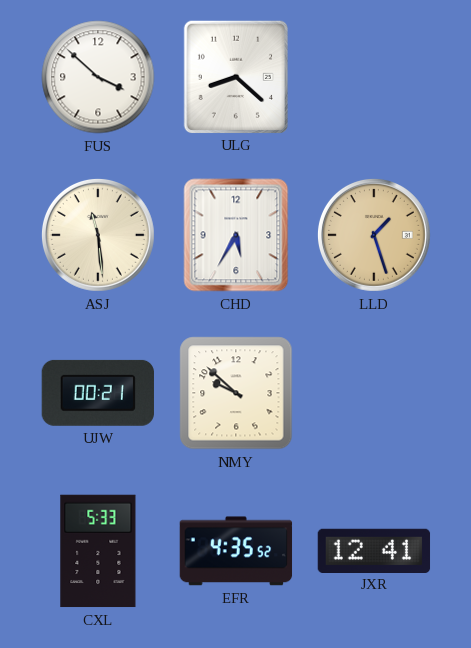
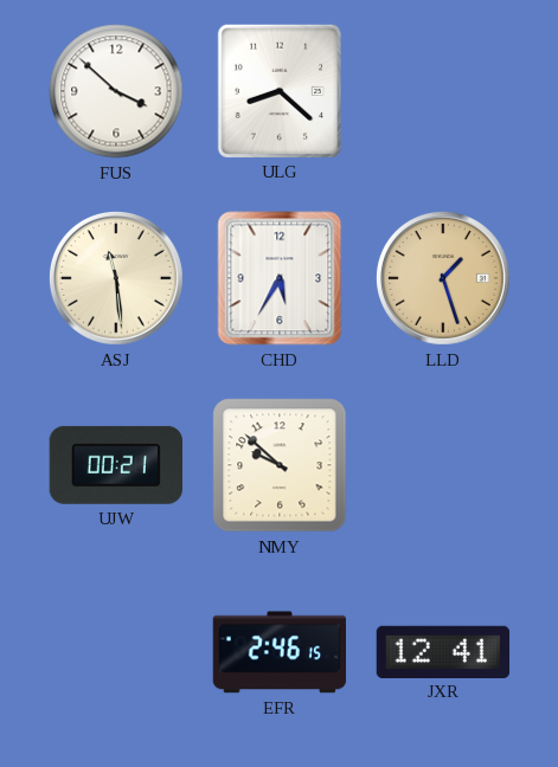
CXL: 5:33 -> none (98, 551)
EFR: 4:35 -> 2:46 (280, 652)
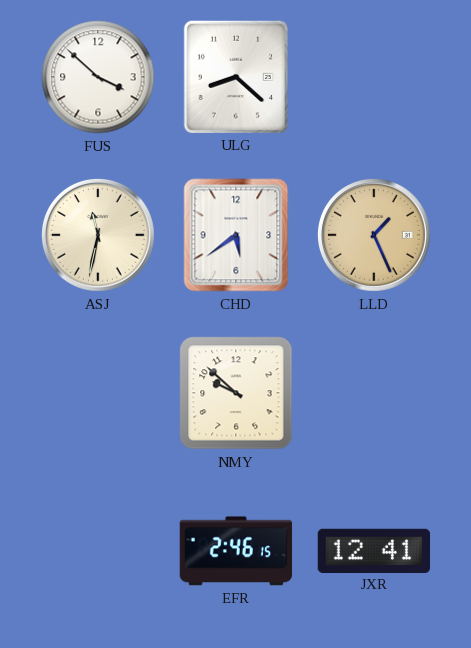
ASJ: 11:29 -> 11:32 (98, 235)
CHD: 5:35 -> 5:39 (236, 235)
LLD: 1:27 -> 1:26 (374, 235)
UJW: 00:21 -> none (115, 465)
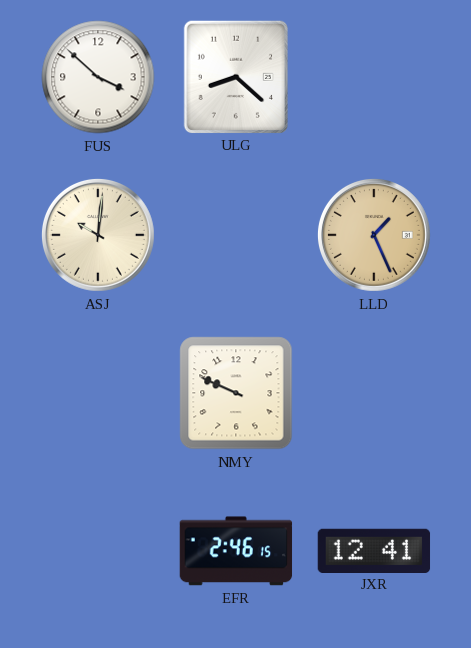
ASJ: 11:32 -> 10:01 (98, 235)
CHD: 5:39 -> none (236, 235)
NMY: 9:52 -> 9:49 (236, 393)
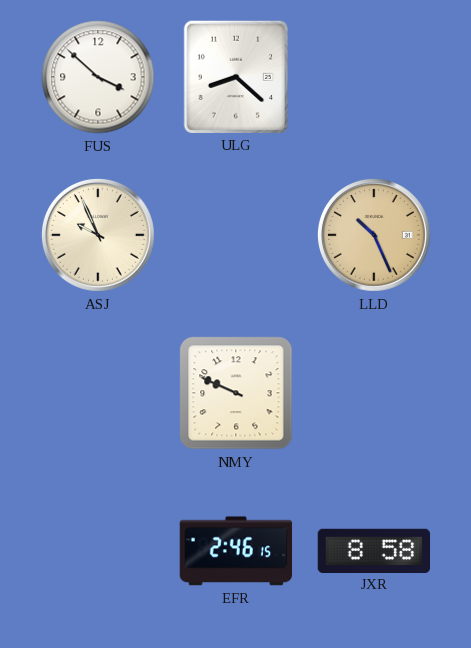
ASJ: 10:01 -> 9:56 (98, 235)
LLD: 1:26 -> 10:26 (374, 235)
JXR: 12:41 -> 8:58 (374, 550)
